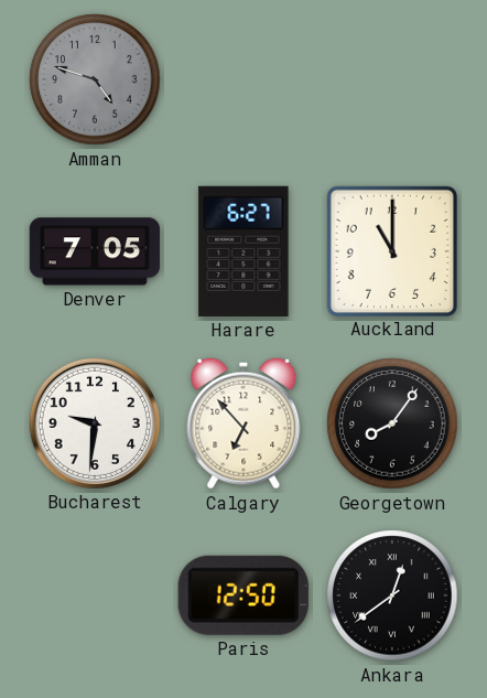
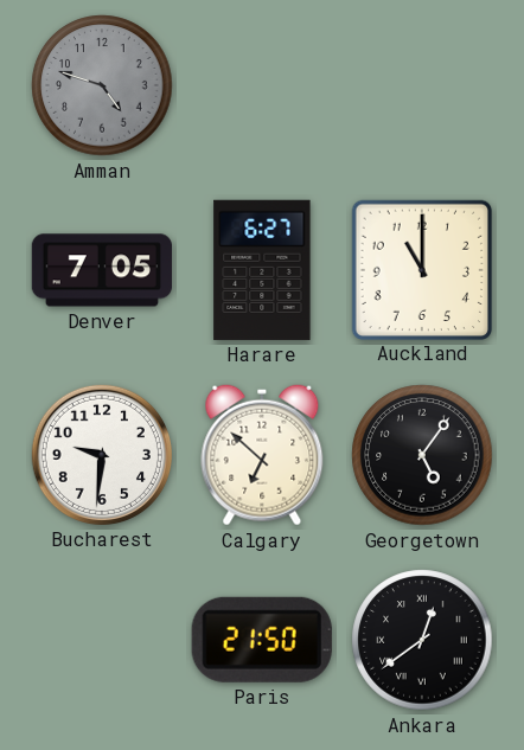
Calgary: 6:53 -> 6:52 (262, 455)
Georgetown: 8:06 -> 5:06 (422, 455)
Paris: 12:50 -> 21:50 (262, 640)
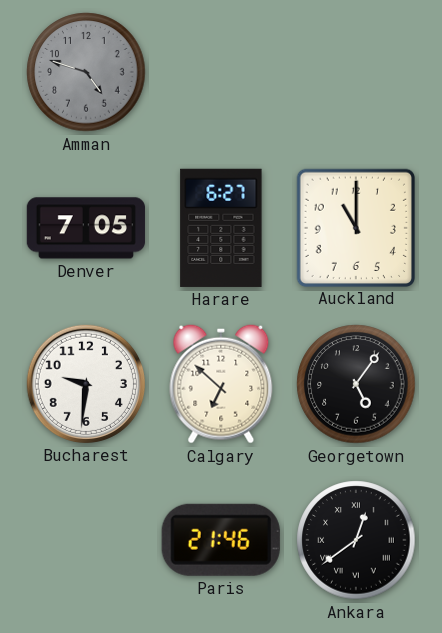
Paris: 21:50 -> 21:46 (221, 540)
